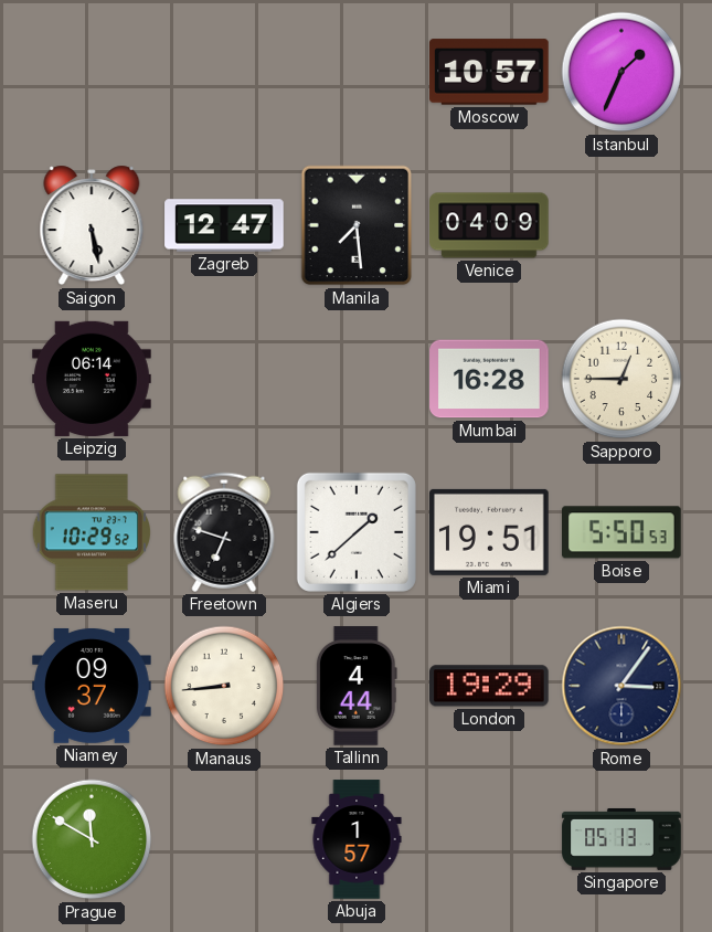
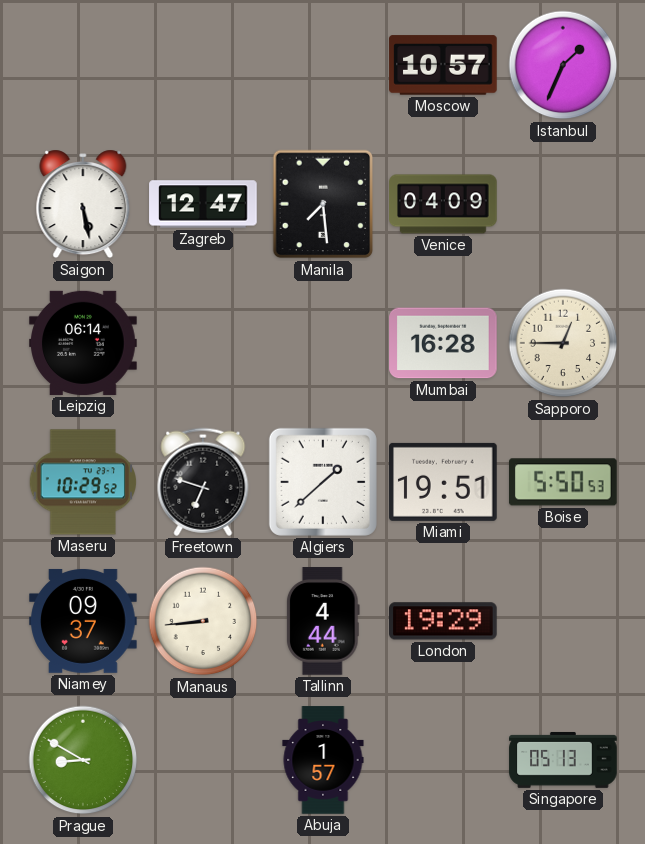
Rome: 3:06 -> none (621, 686)
Prague: 11:50 -> 8:50 (83, 760)
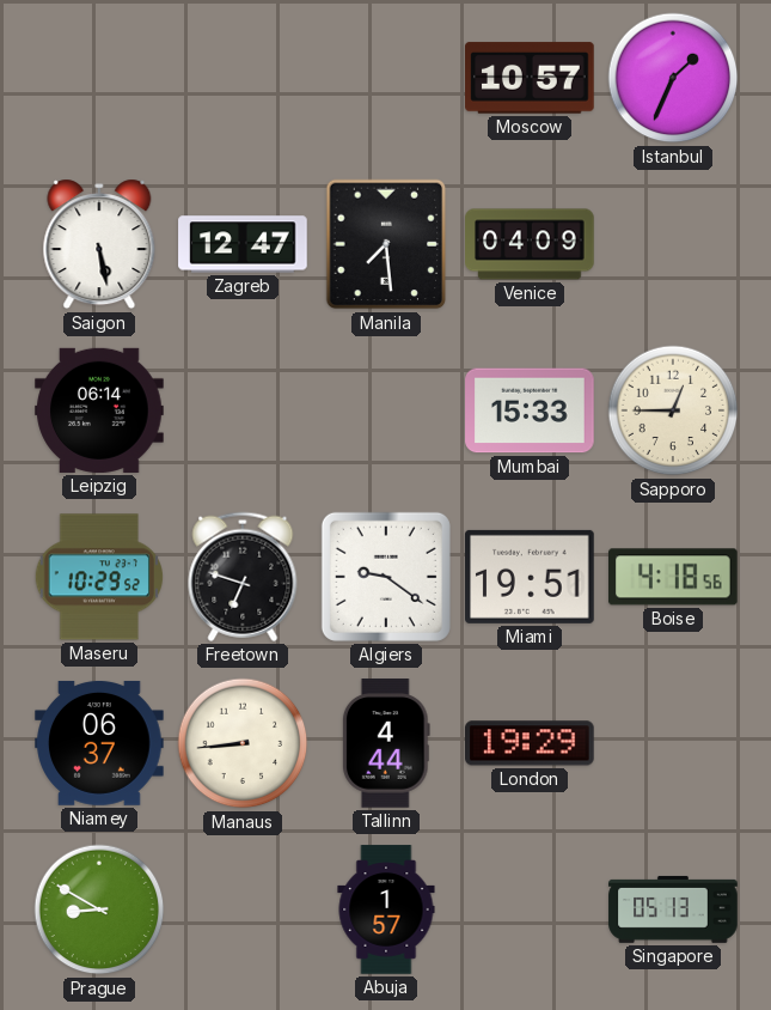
Mumbai: 16:28 -> 15:33 (530, 410)
Algiers: 1:38 -> 9:21 (386, 577)
Boise: 5:50 -> 4:18 (674, 577)
Niamey: 09:37 -> 06:37 (99, 743)
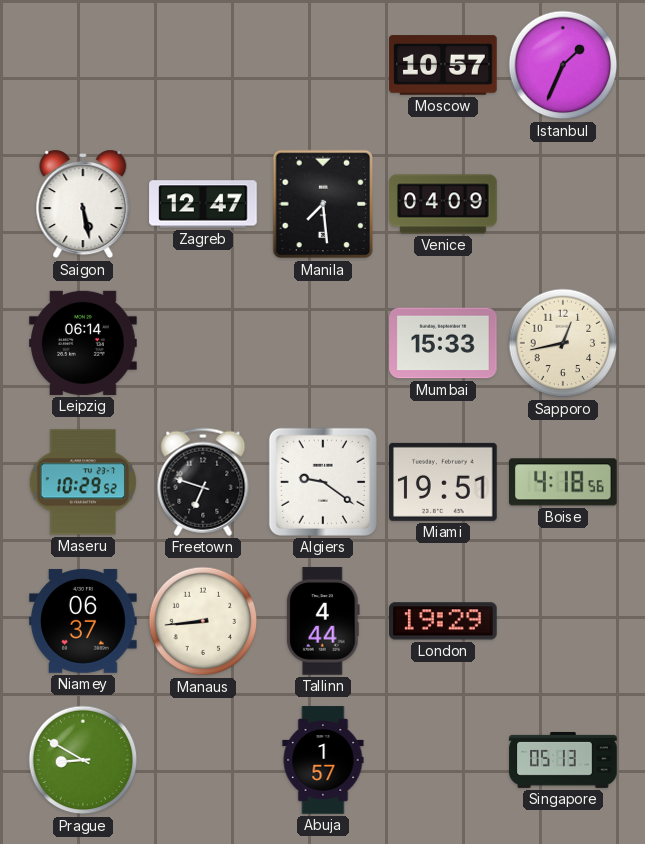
Sapporo: 12:45 -> 12:43 (563, 343)
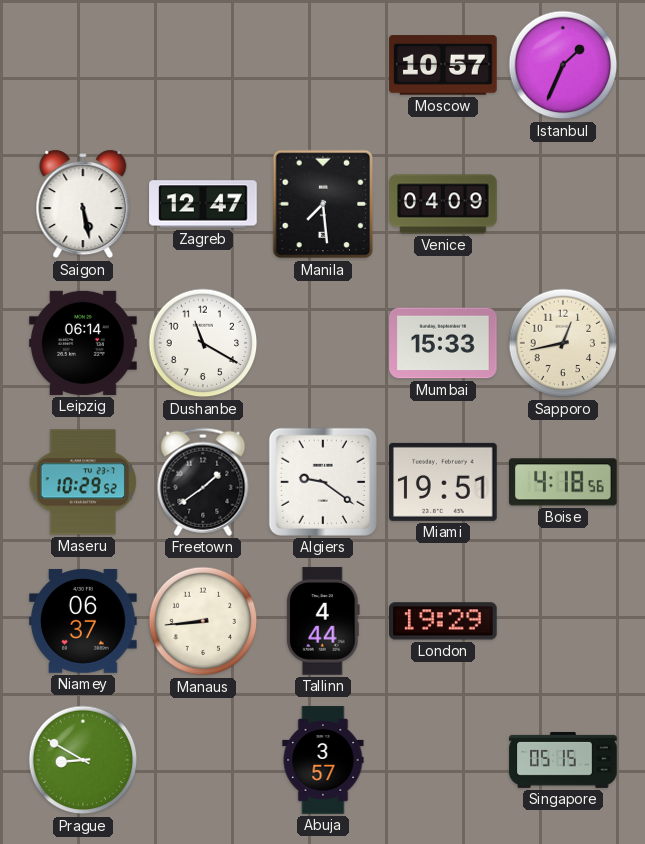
Dushanbe: none -> 11:20 (203, 343)
Freetown: 6:48 -> 1:39 (203, 482)
Abuja: 1:57 -> 3:57 (323, 760)
Singapore: 05:13 -> 05:15 (563, 760)
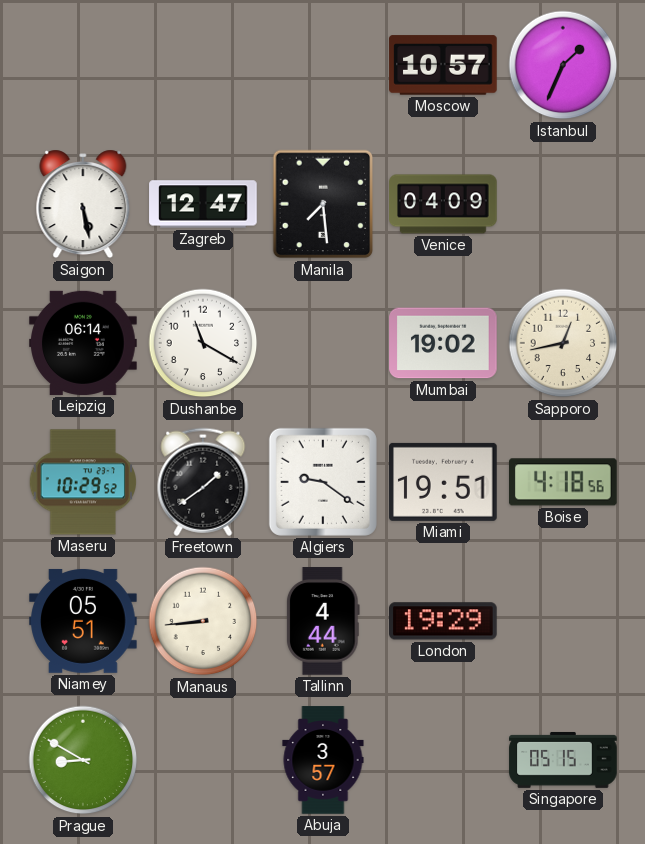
Mumbai: 15:33 -> 19:02 (443, 343)
Niamey: 06:37 -> 05:51 (83, 621)
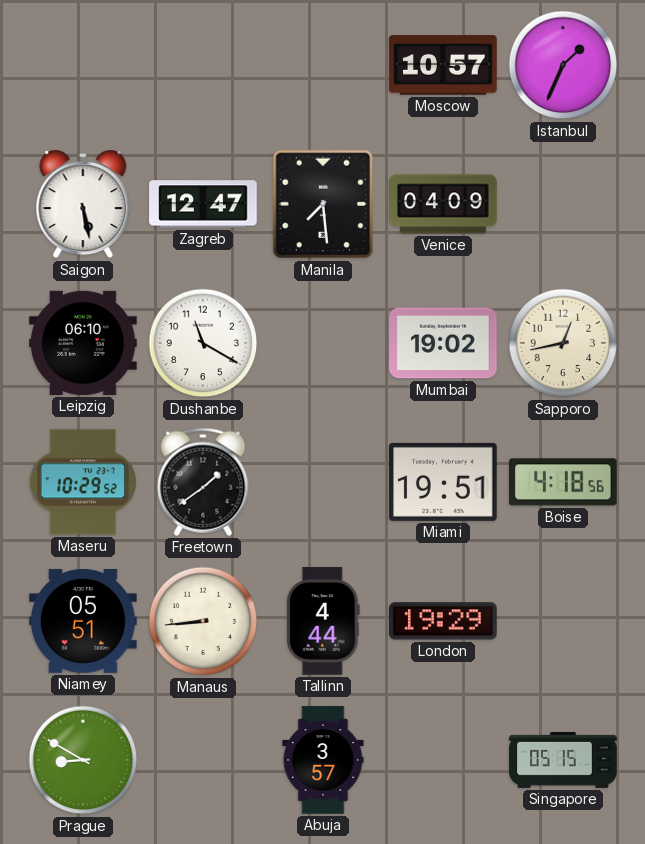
Leipzig: 06:14 -> 06:10 (83, 343)
Algiers: 9:21 -> none (323, 482)
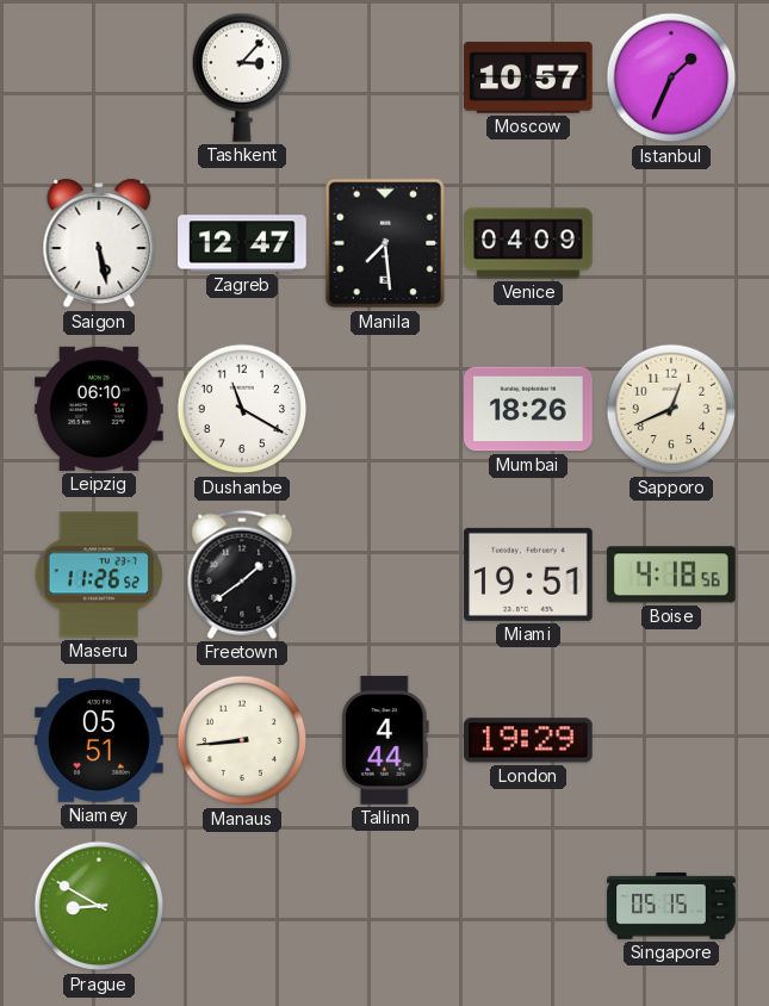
Tashkent: none -> 3:07 (242, 77)
Mumbai: 19:02 -> 18:26 (528, 409)
Sapporo: 12:43 -> 12:41 (671, 409)
Maseru: 10:29 -> 11:26 (98, 575)
Abuja: 3:57 -> none (323, 760)
